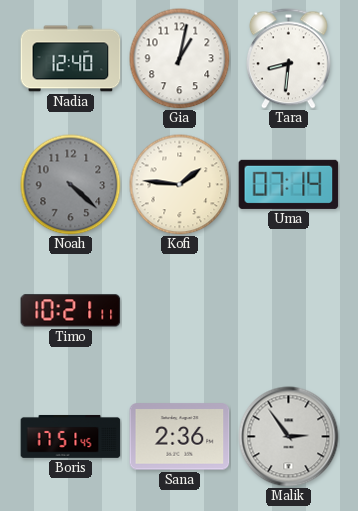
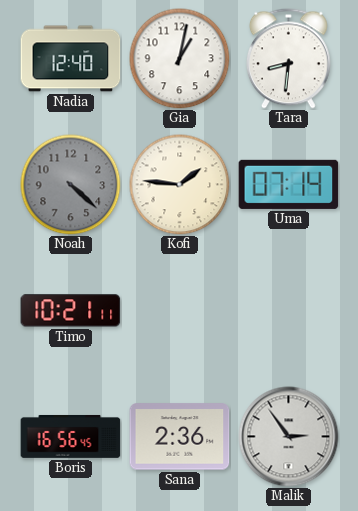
Boris: 17:51 -> 16:56 (71, 436)
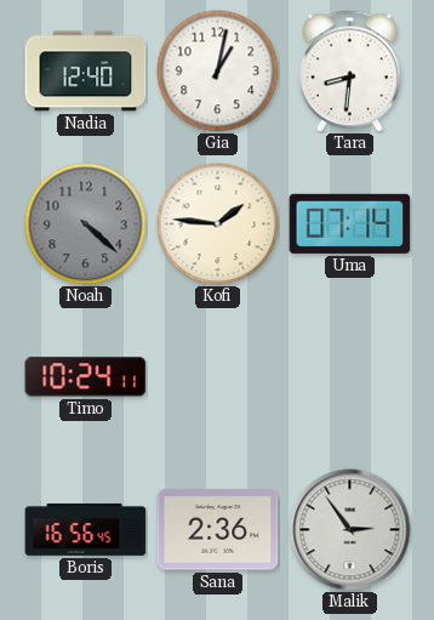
Timo: 10:21 -> 10:24 (86, 377)
